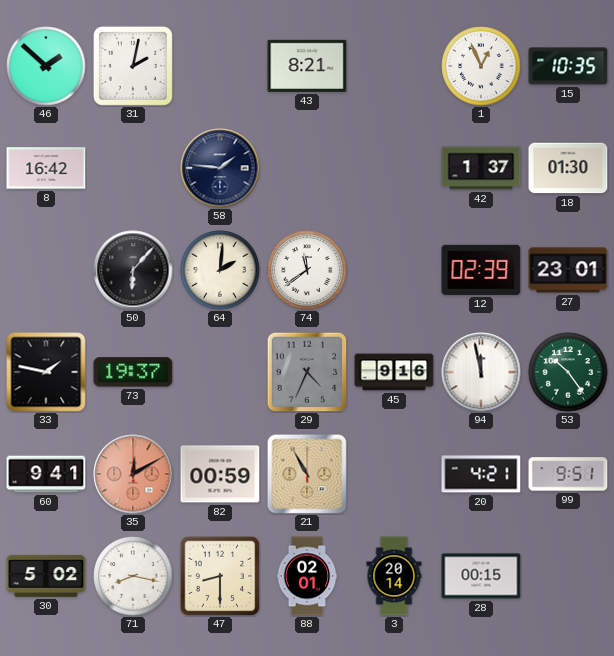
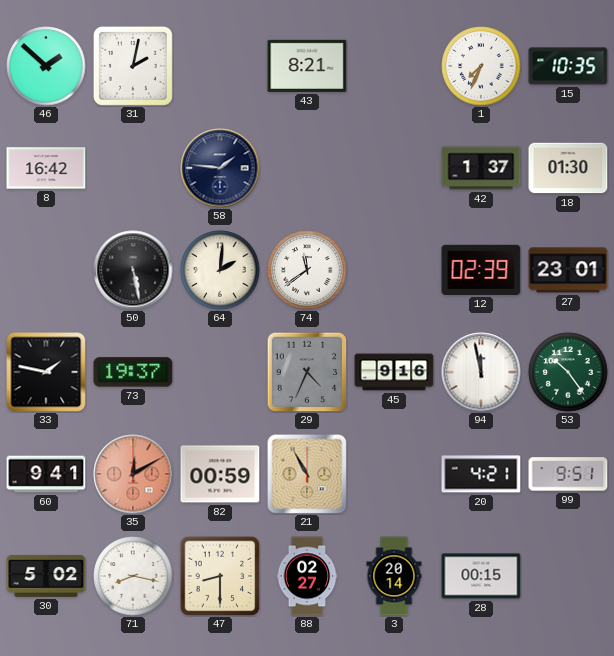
1: 12:56 -> 7:34 (481, 66)
50: 6:07 -> 5:28 (133, 270)
88: 02:01 -> 02:27 (307, 576)
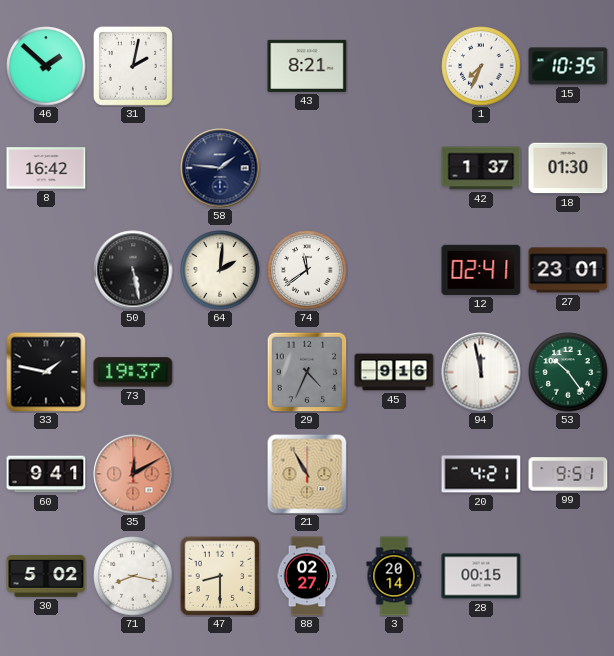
12: 02:39 -> 02:41 (481, 270)
82: 00:59 -> none (220, 474)
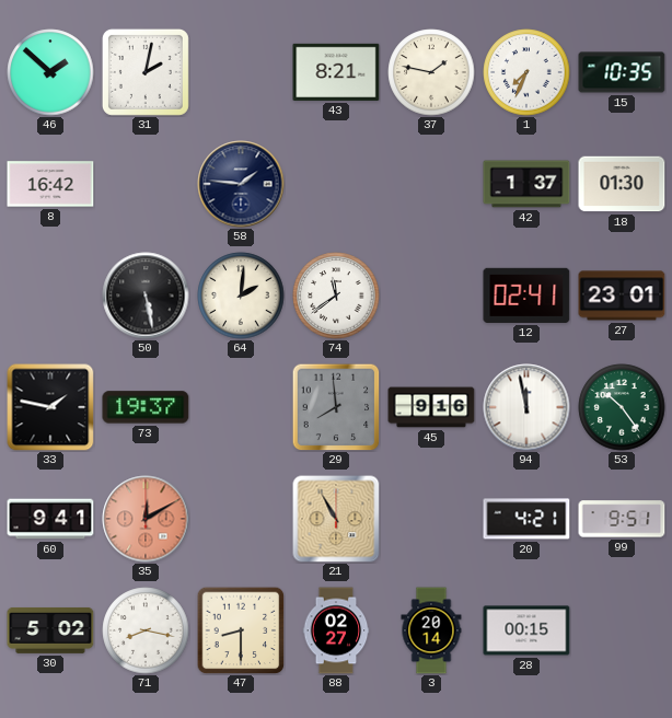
37: none -> 1:47 (431, 72)
29: 4:34 -> 7:59 (336, 407)
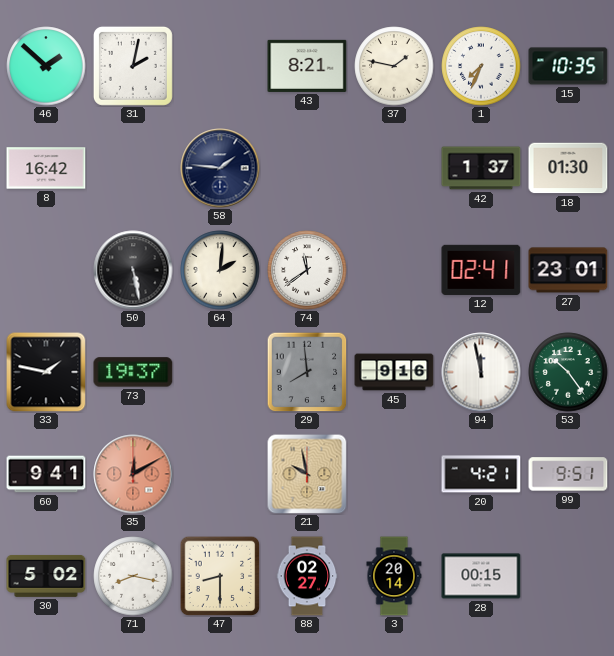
21: 10:55 -> 9:58 (307, 474)
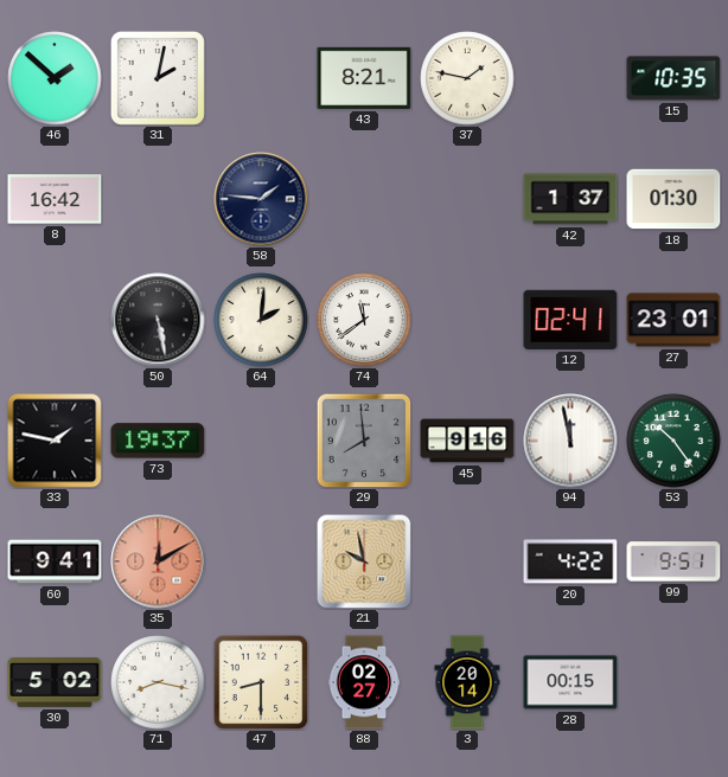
1: 7:34 -> none (481, 66)
20: 4:21 -> 4:22 (570, 561)
